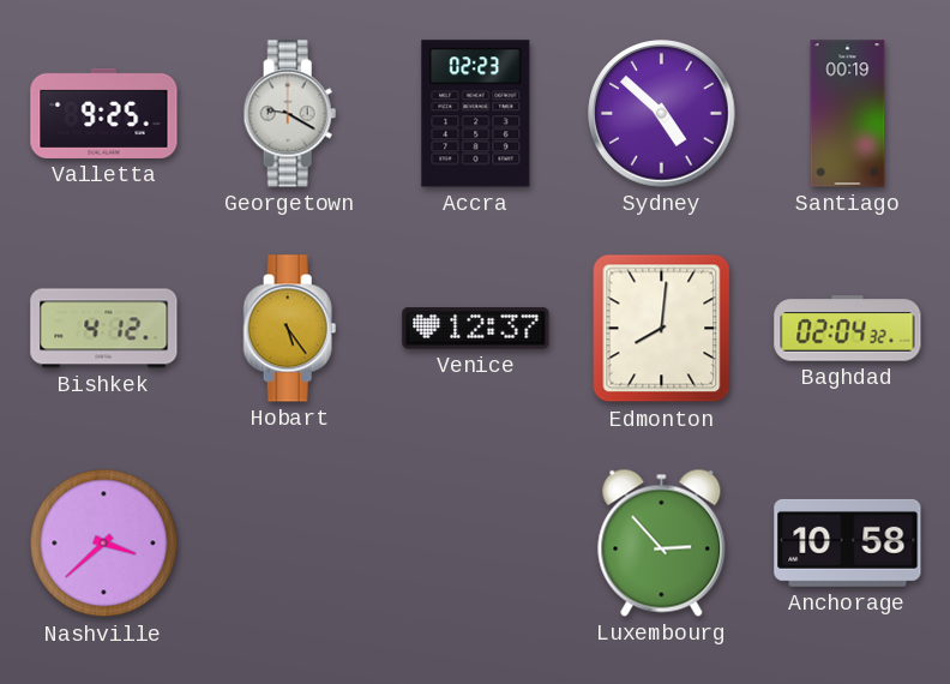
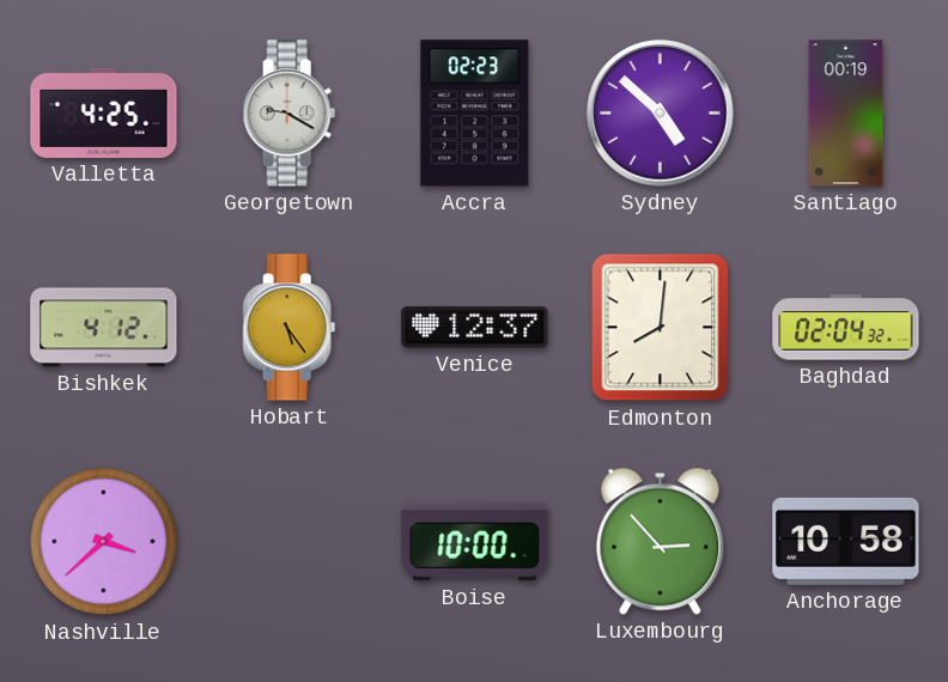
Valletta: 9:25 -> 4:25 (104, 112)
Boise: none -> 10:00 (475, 542)
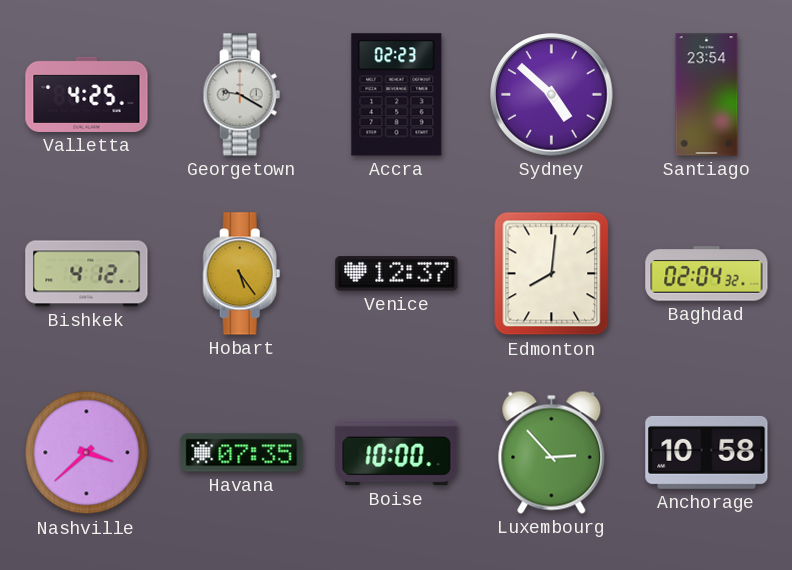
Santiago: 00:19 -> 23:54 (707, 95)
Havana: none -> 07:35 (242, 453)
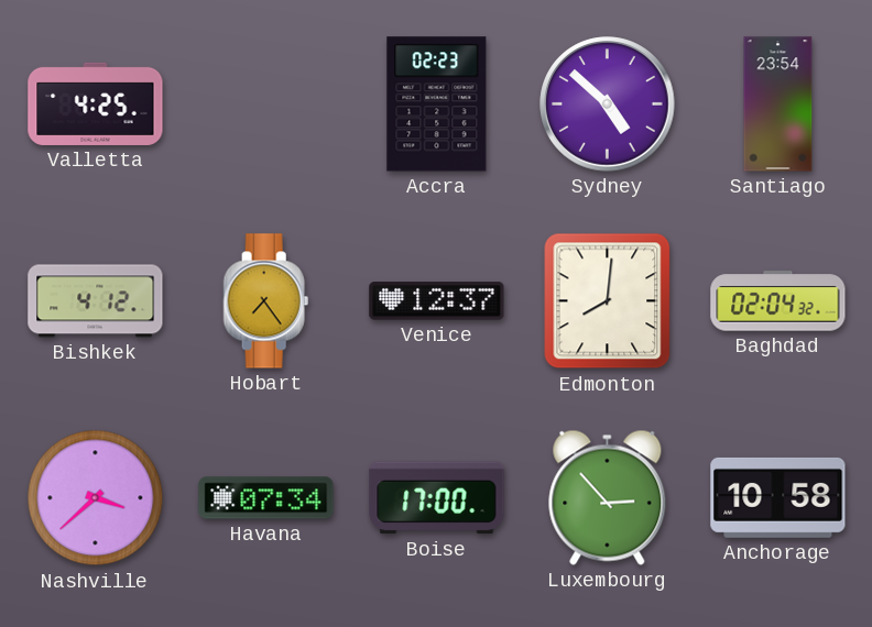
Georgetown: 9:20 -> none (242, 95)
Hobart: 5:24 -> 7:24 (266, 301)
Havana: 07:35 -> 07:34 (266, 498)
Boise: 10:00 -> 17:00 (437, 498)
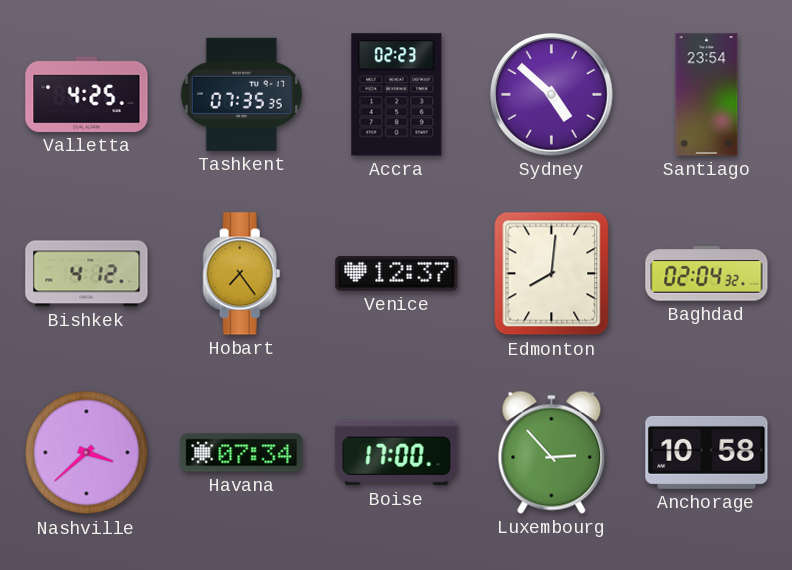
Tashkent: none -> 07:35 (241, 94)
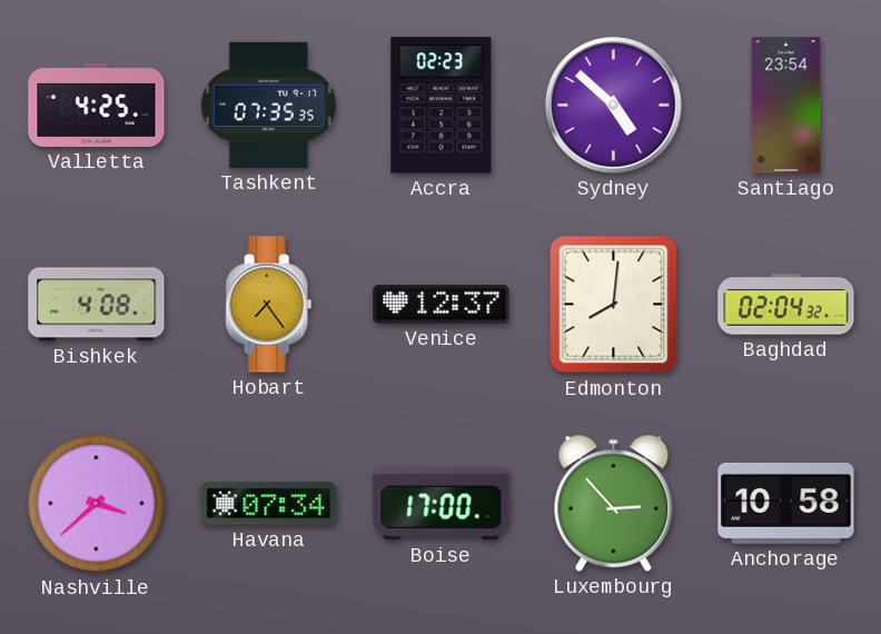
Bishkek: 4:12 -> 4:08 (97, 305)
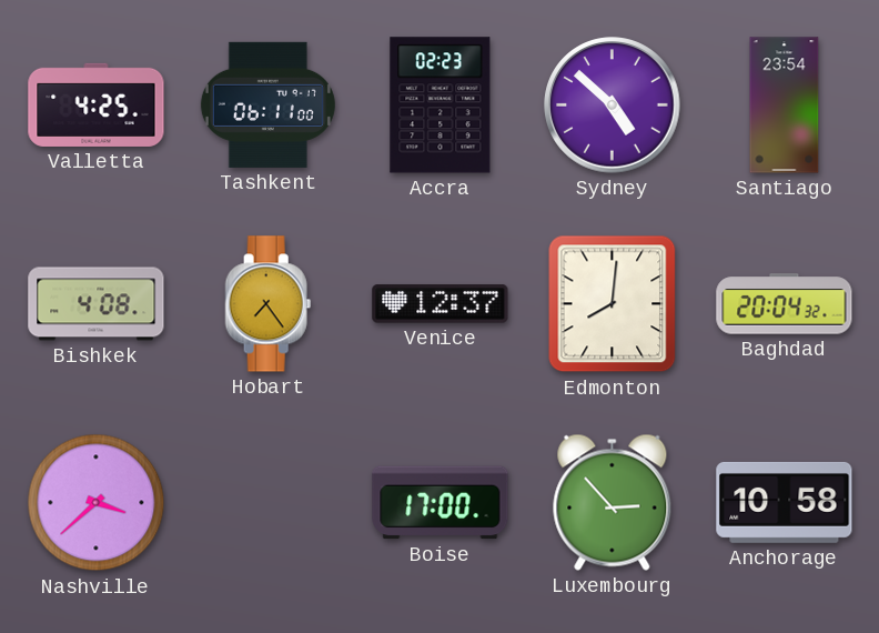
Tashkent: 07:35 -> 06:11 (267, 104)
Baghdad: 02:04 -> 20:04 (785, 304)
Havana: 07:34 -> none (269, 504)
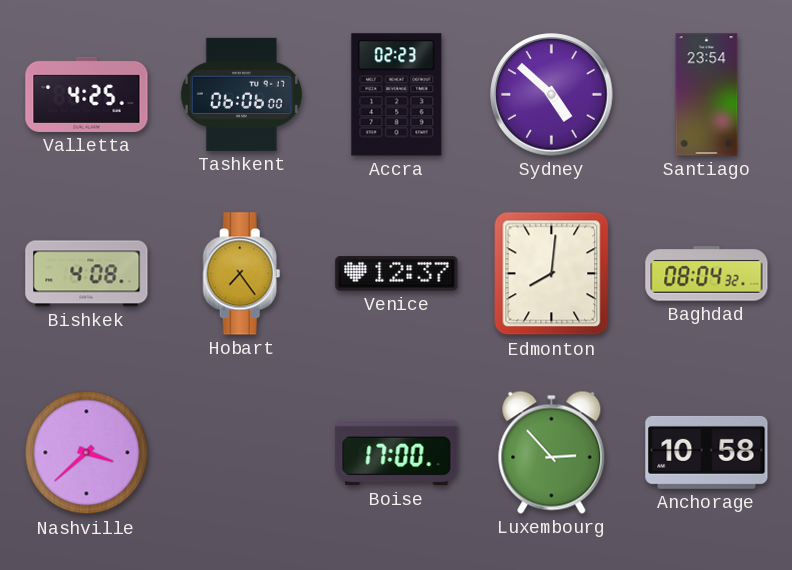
Tashkent: 06:11 -> 06:06 (241, 94)
Baghdad: 20:04 -> 08:04 (707, 274)
